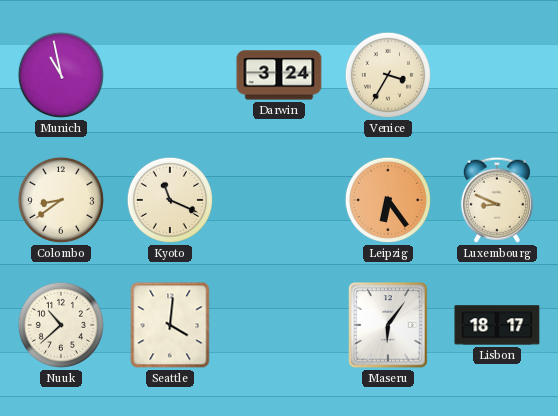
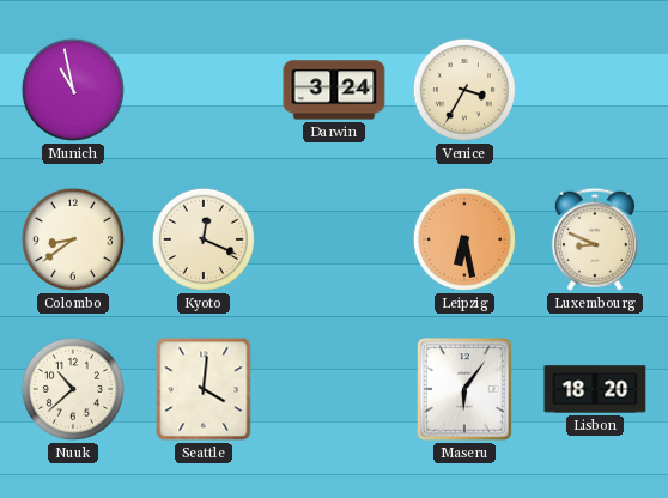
Kyoto: 11:19 -> 12:19 (204, 239)
Leipzig: 6:24 -> 6:28 (464, 239)
Lisbon: 18:17 -> 18:20 (595, 389)
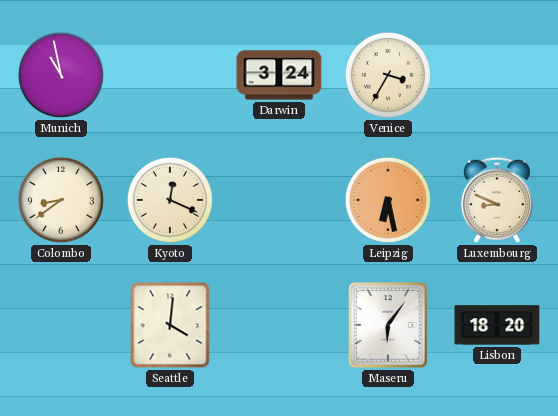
Nuuk: 10:38 -> none (73, 389)
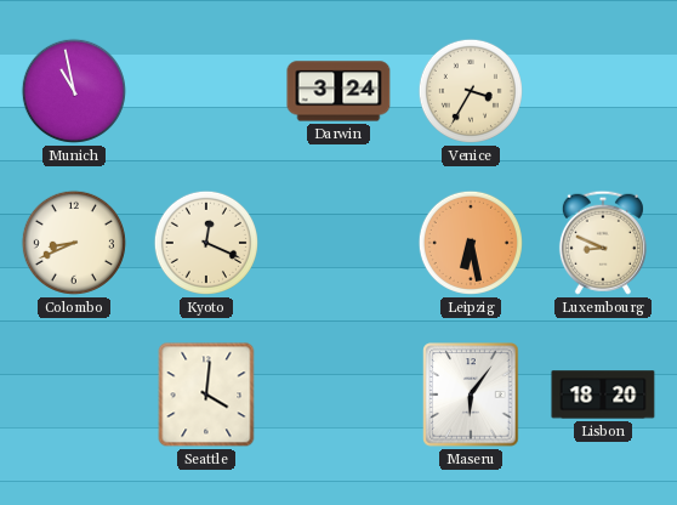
Colombo: 8:39 -> 8:41 (74, 243)
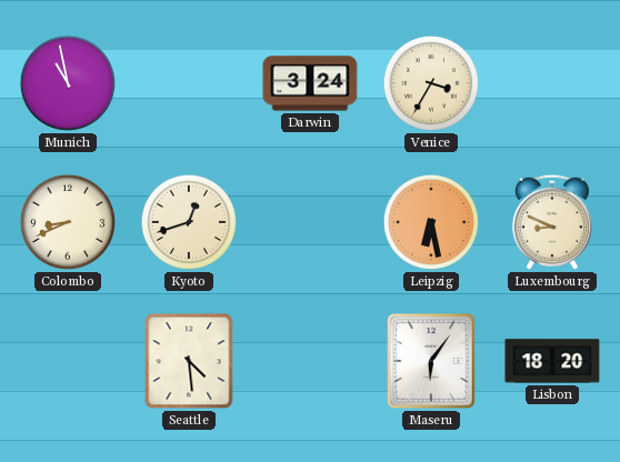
Kyoto: 12:19 -> 12:42 (189, 222)
Seattle: 4:01 -> 4:29 (189, 361)
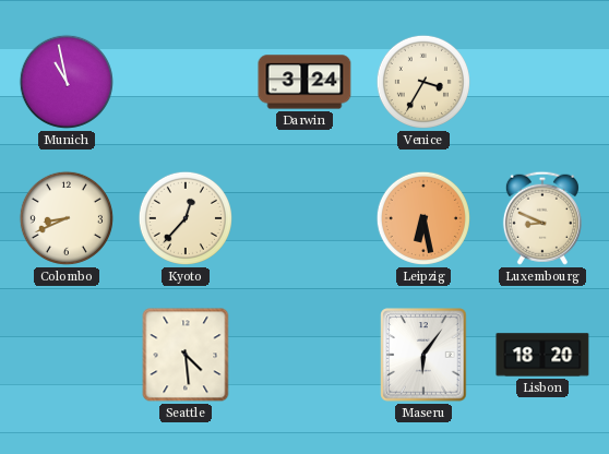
Kyoto: 12:42 -> 12:37 (186, 218)
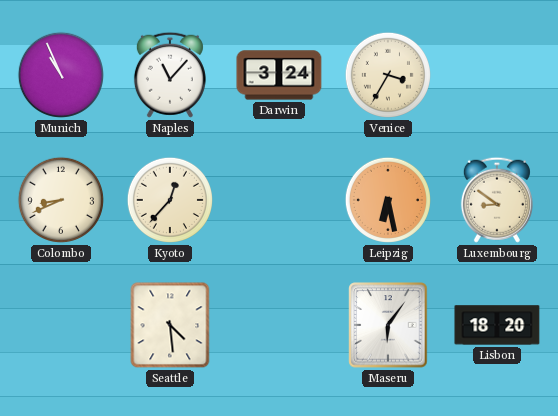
Munich: 10:58 -> 10:56 (61, 75)
Naples: none -> 11:07 (170, 75)
Luxembourg: 8:49 -> 8:51 (497, 200)
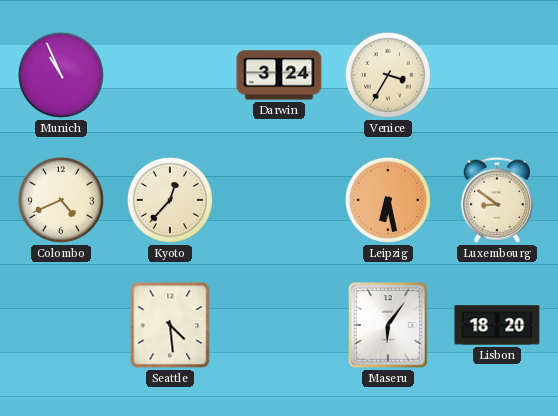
Naples: 11:07 -> none (170, 75)
Colombo: 8:41 -> 4:41 (61, 200)
